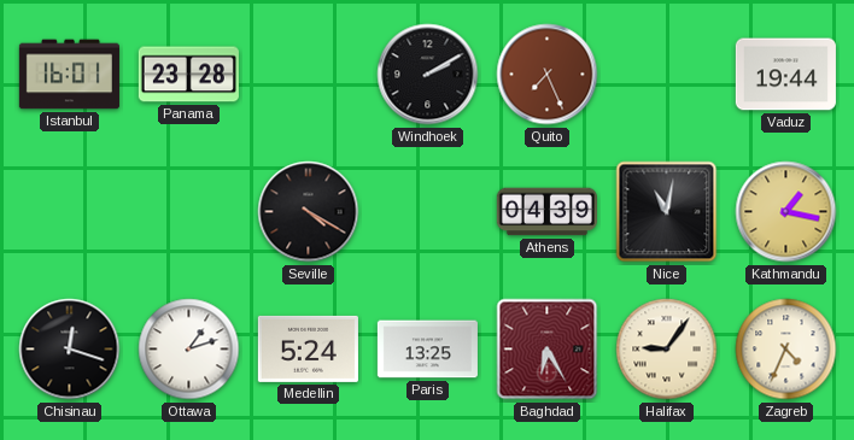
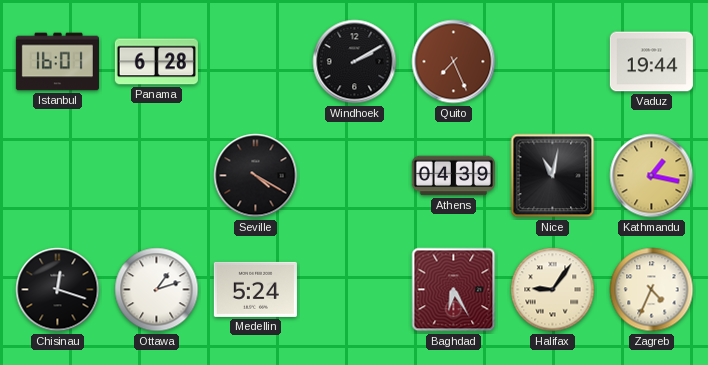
Panama: 23:28 -> 6:28 (156, 62)
Paris: 13:25 -> none (427, 350)
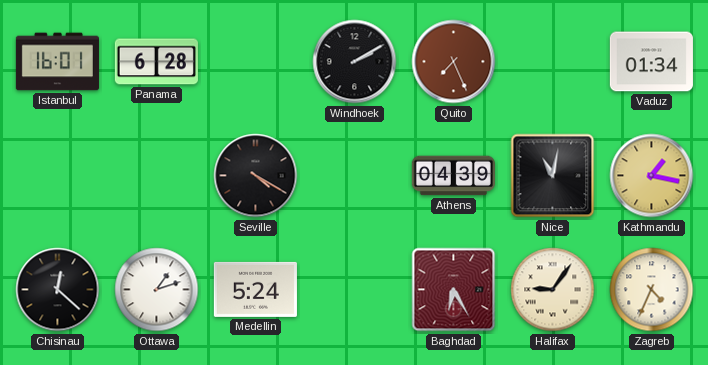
Vaduz: 19:44 -> 01:34 (651, 62)
Chisinau: 12:18 -> 12:22 (58, 290)
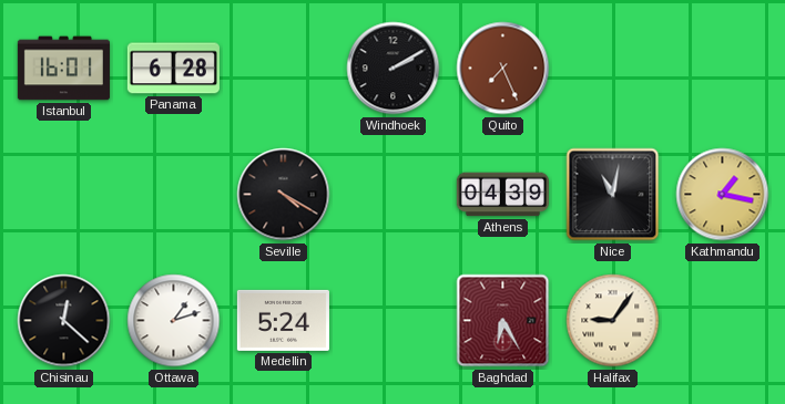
Vaduz: 01:34 -> none (651, 62)
Zagreb: 4:34 -> none (652, 290)
